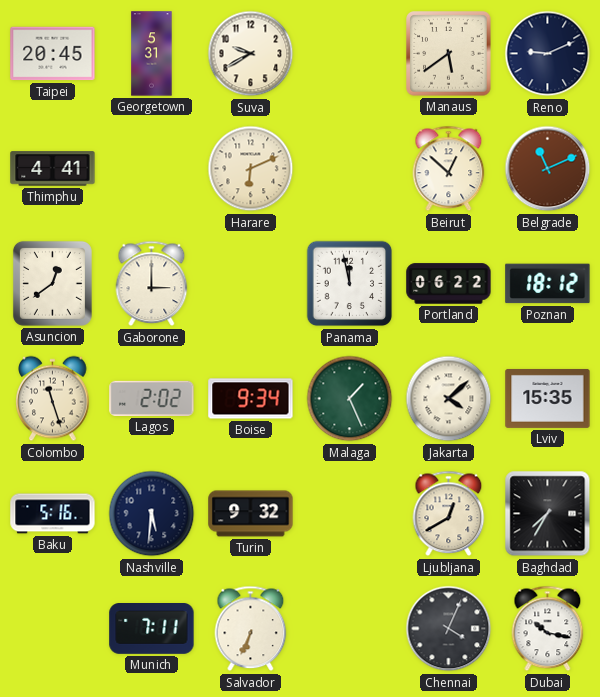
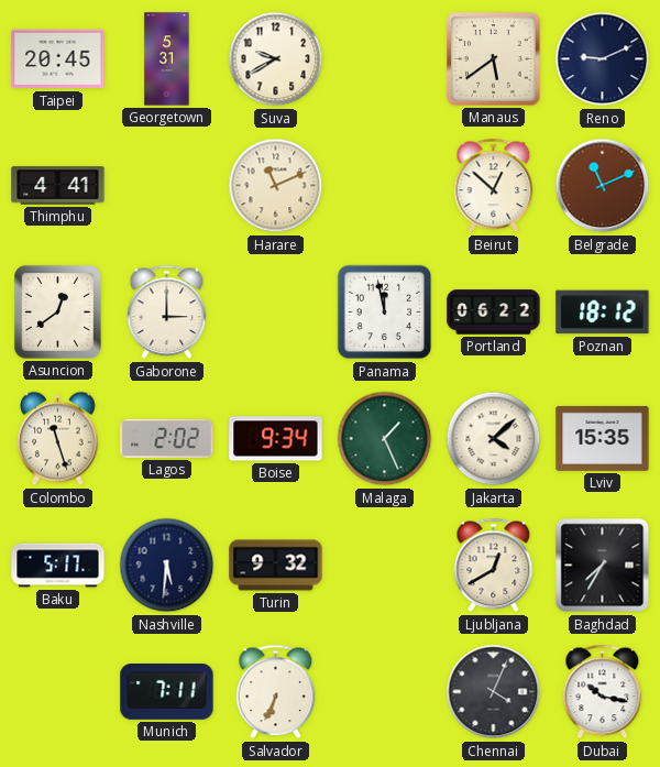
Harare: 6:11 -> 11:11 (276, 186)
Baku: 5:16 -> 5:17 (58, 566)
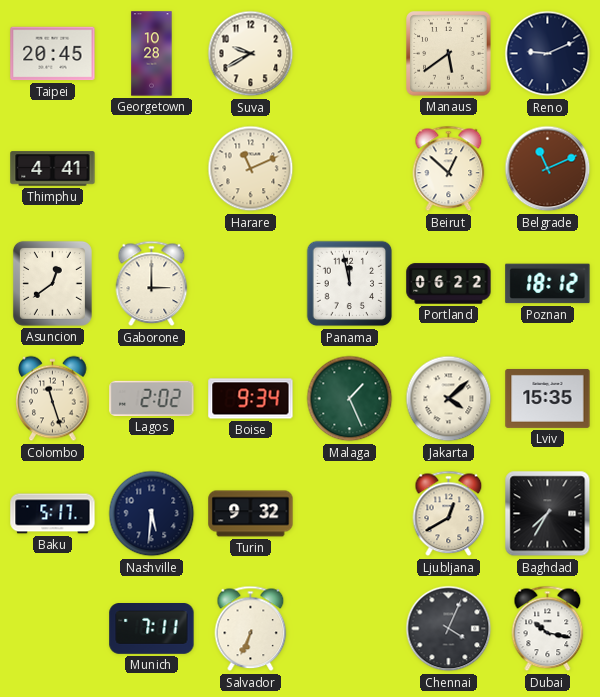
Georgetown: 5:31 -> 10:28 (152, 54)
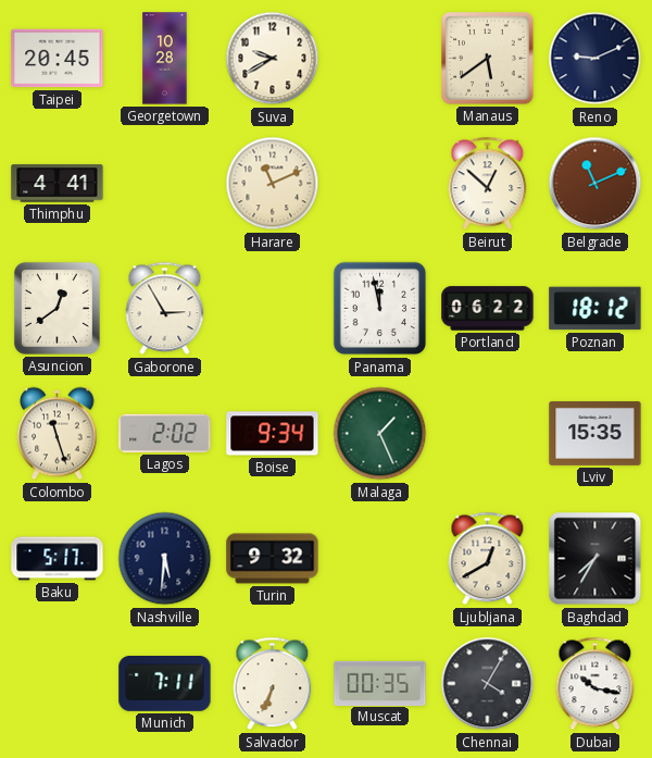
Gaborone: 3:00 -> 2:55 (165, 309)
Jakarta: 4:08 -> none (449, 399)
Muscat: none -> 00:35 (380, 683)
Chennai: 4:04 -> 4:05 (488, 684)
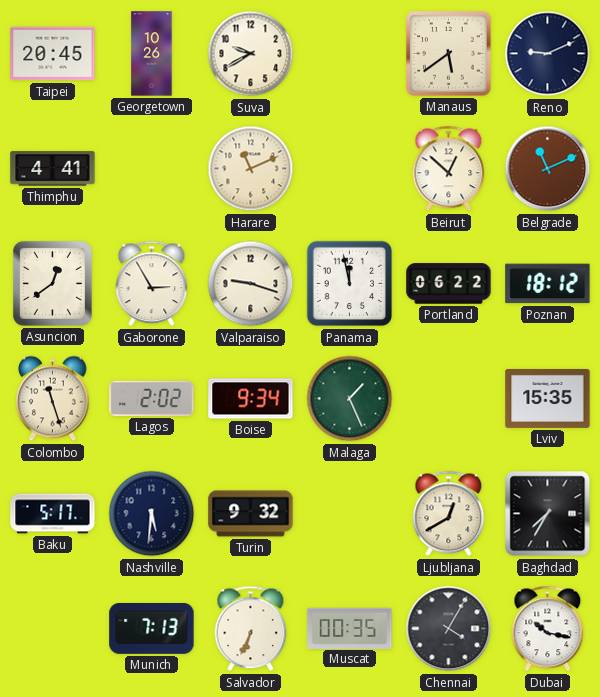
Georgetown: 10:28 -> 10:26 (152, 54)
Valparaiso: none -> 9:18 (251, 284)
Munich: 7:11 -> 7:13 (152, 629)
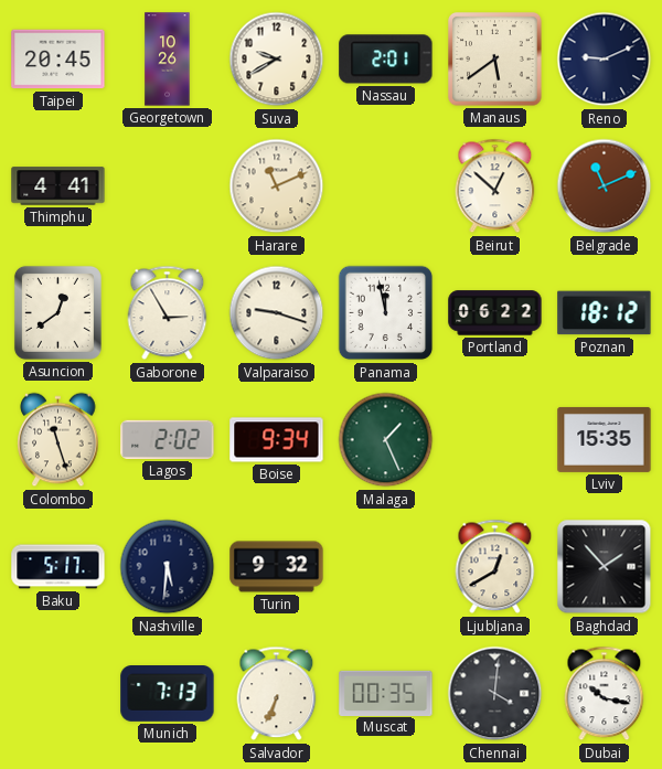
Nassau: none -> 2:01 (386, 60)
Baghdad: 7:35 -> 1:53 (605, 567)
Chennai: 4:05 -> 4:01 (495, 694)
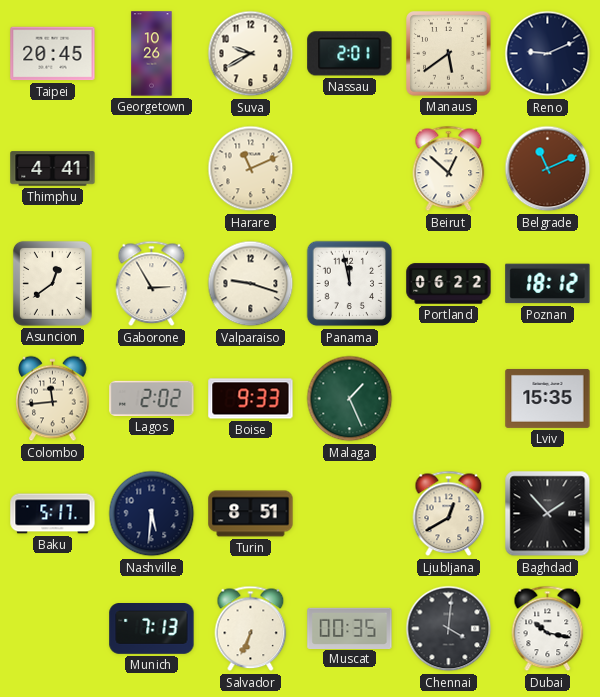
Colombo: 11:27 -> 11:44 (53, 399)
Boise: 9:34 -> 9:33 (251, 399)
Turin: 9:32 -> 8:51 (251, 514)
